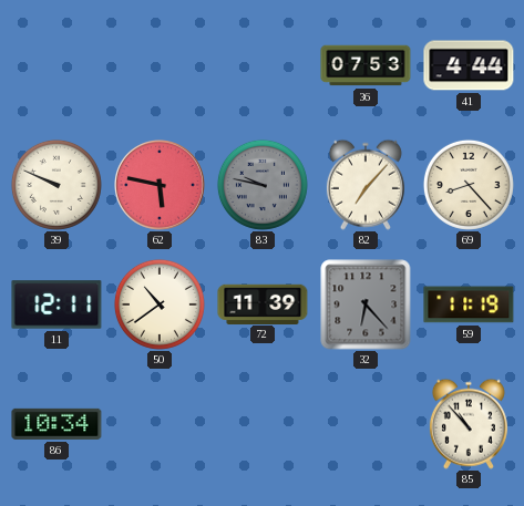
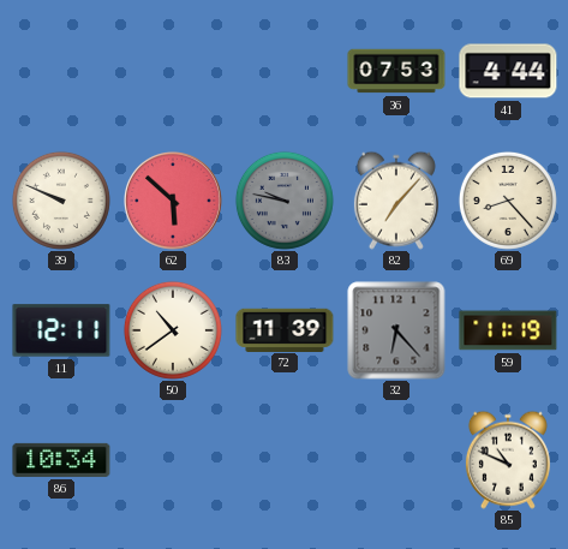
62: 5:47 -> 5:52 (174, 202)
85: 10:53 -> 10:49 (508, 460)
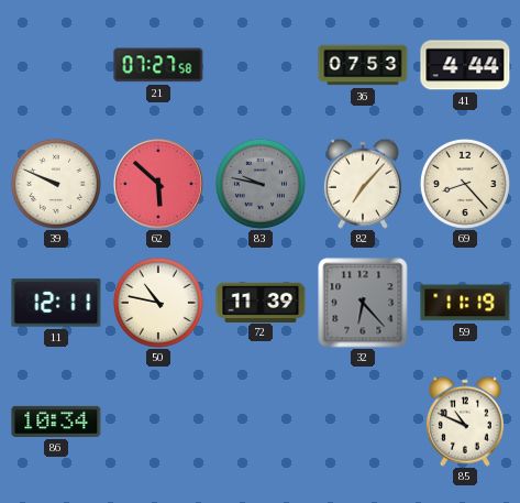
21: none -> 07:27 (158, 65)
50: 10:39 -> 10:47 (158, 303)
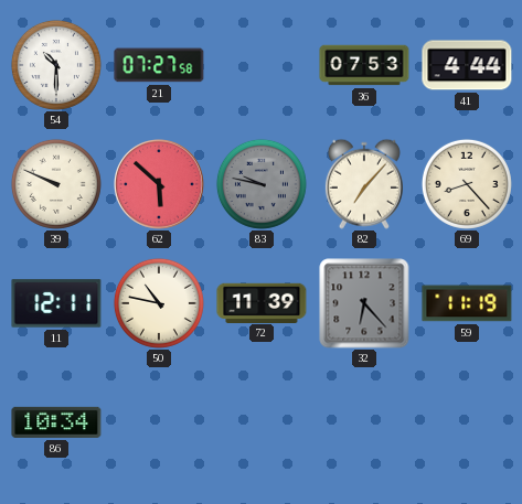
54: none -> 10:30 (56, 65)
85: 10:49 -> none (465, 422)
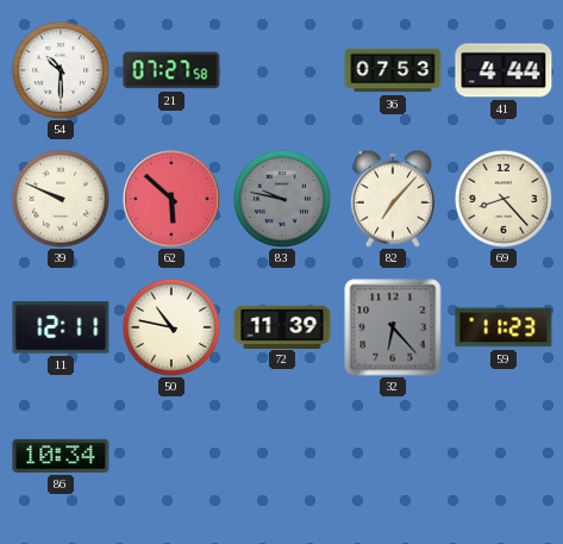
59: 11:19 -> 11:23 (503, 327)
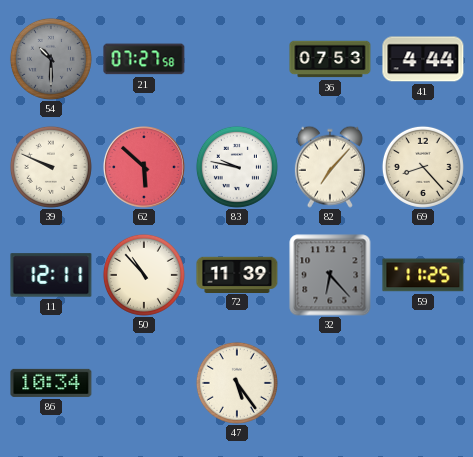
54 dial: white -> grey (51, 59)
83 dial: grey -> white (237, 167)
50: 10:47 -> 10:53 (144, 275)
59: 11:23 -> 11:25 (423, 275)
47: none -> 5:24 (237, 383)
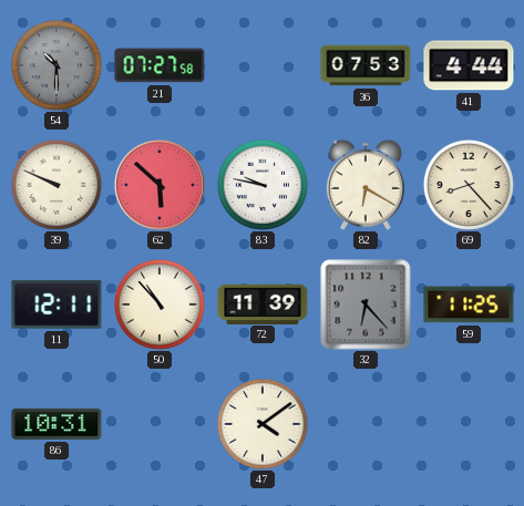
82: 7:07 -> 6:20 (366, 185)
86: 10:34 -> 10:31 (56, 424)
47: 5:24 -> 4:09 (263, 424)
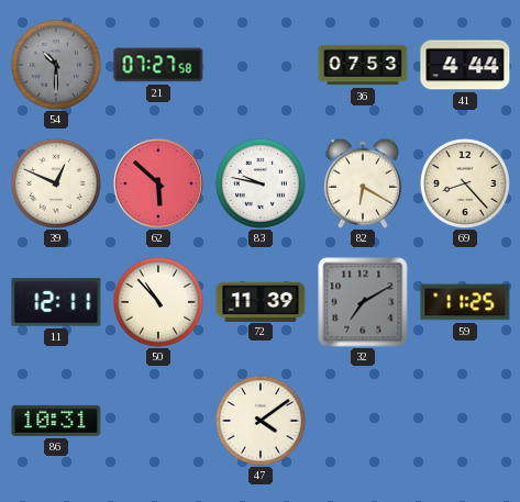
39: 9:49 -> 12:49 (56, 183)
32: 6:23 -> 7:10 (363, 302)
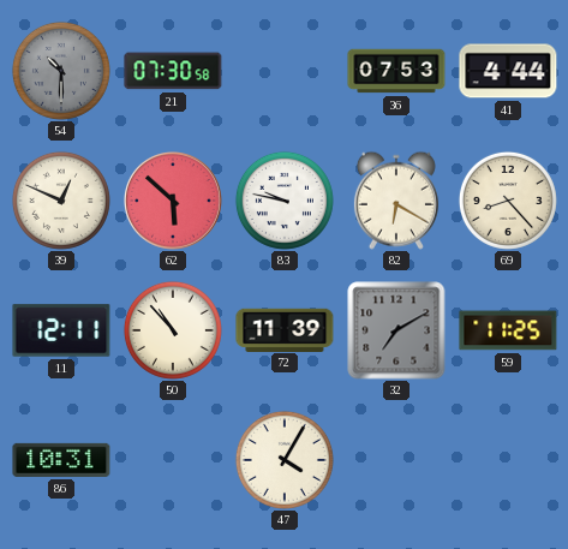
21: 07:27 -> 07:30 (173, 71)
47: 4:09 -> 4:05 (285, 460)
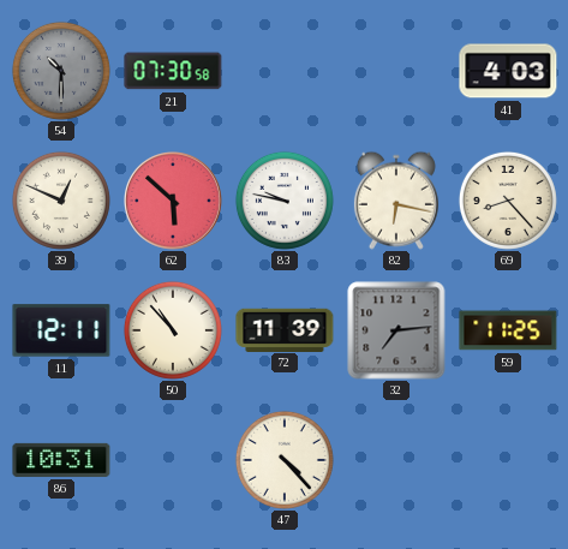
36: 07:53 -> none (396, 71)
41: 4:44 -> 4:03 (508, 71)
82: 6:20 -> 6:17 (396, 201)
32: 7:10 -> 7:14 (396, 330)
47: 4:05 -> 4:23 (285, 460)
